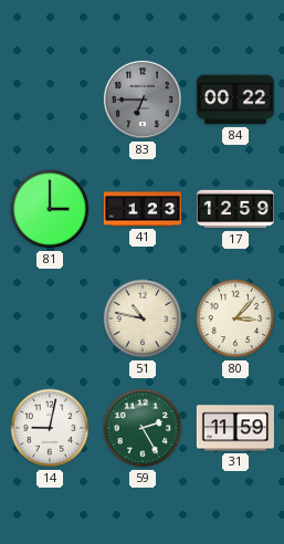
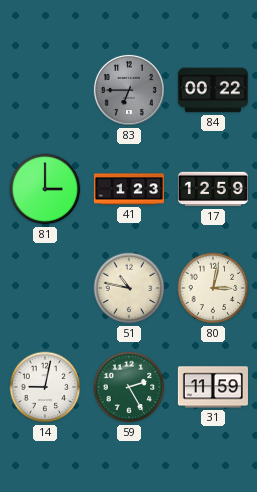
80: 3:07 -> 3:02 (213, 288)
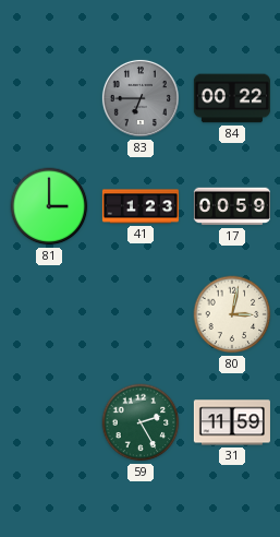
17: 12:59 -> 00:59 (232, 206)
51: 10:47 -> none (129, 288)
14: 9:02 -> none (45, 387)
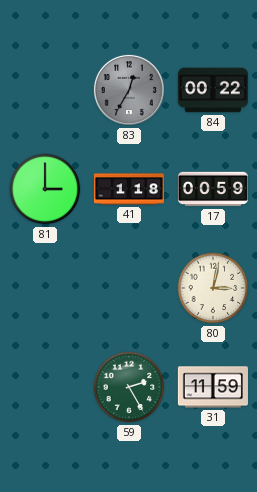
83: 6:45 -> 12:35 (129, 90)
41: 1:23 -> 1:18 (129, 189)
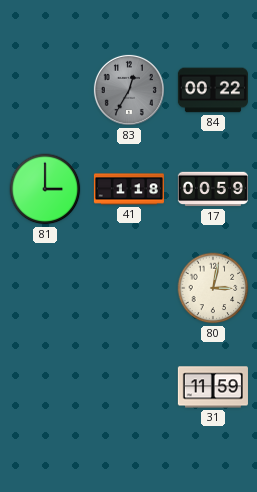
59: 2:25 -> none (129, 387)
